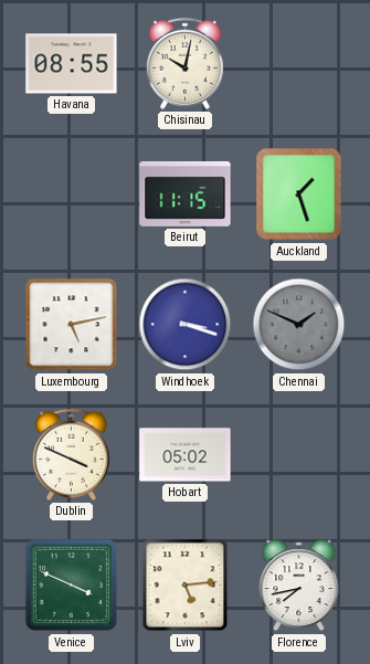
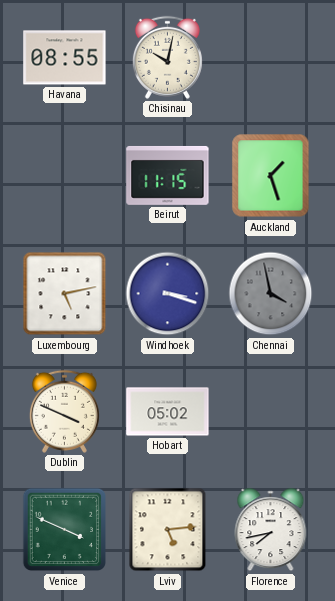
Chennai: 1:49 -> 3:58 (271, 294)
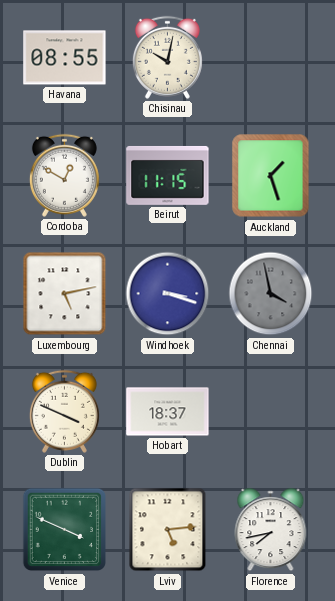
Cordoba: none -> 12:50 (64, 175)
Hobart: 05:02 -> 18:37 (168, 412)
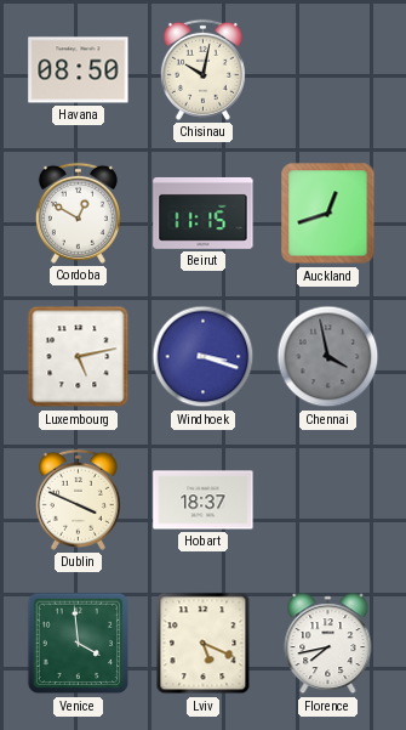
Havana: 08:55 -> 08:50 (79, 70)
Auckland: 1:27 -> 12:42 (328, 214)
Venice: 3:49 -> 3:59 (79, 644)
Lviv: 5:14 -> 5:19 (204, 644)
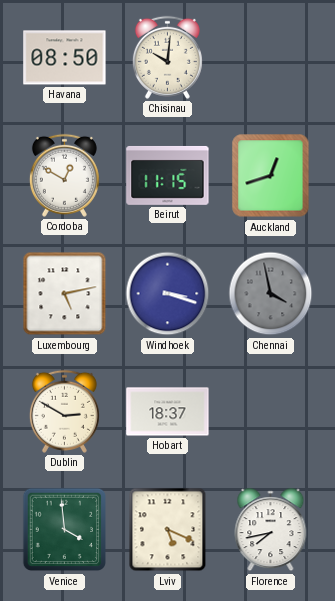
Chisinau: 10:02 -> 10:01 (167, 57)
Dublin: 3:49 -> 2:50 (64, 411)
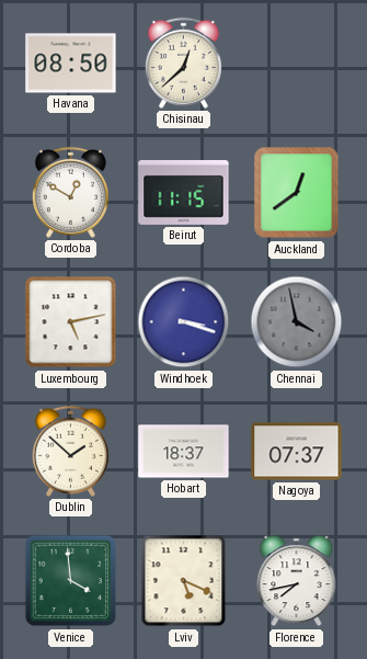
Chisinau: 10:01 -> 12:38 (183, 63)
Auckland: 12:42 -> 12:39 (297, 193)
Dublin: 2:50 -> 1:52 (70, 451)
Nagoya: none -> 07:37 (297, 452)
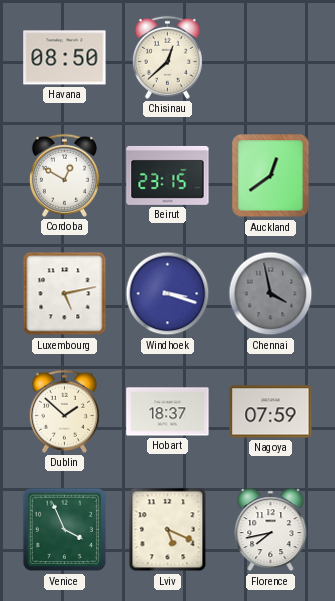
Beirut: 11:15 -> 23:15 (168, 175)
Nagoya: 07:37 -> 07:59 (271, 412)
Venice: 3:59 -> 3:56 (65, 530)
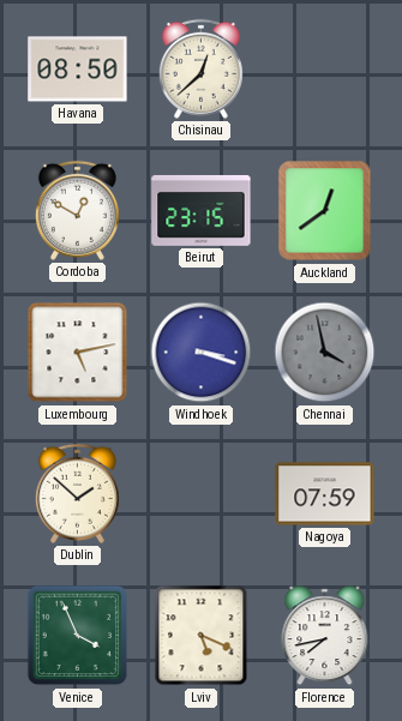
Hobart: 18:37 -> none (168, 412)
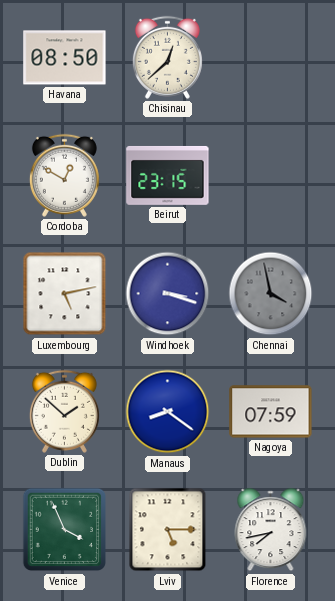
Auckland: 12:39 -> none (325, 211)
Manaus: none -> 8:21 (168, 412)
Lviv: 5:19 -> 5:15 (168, 530)
